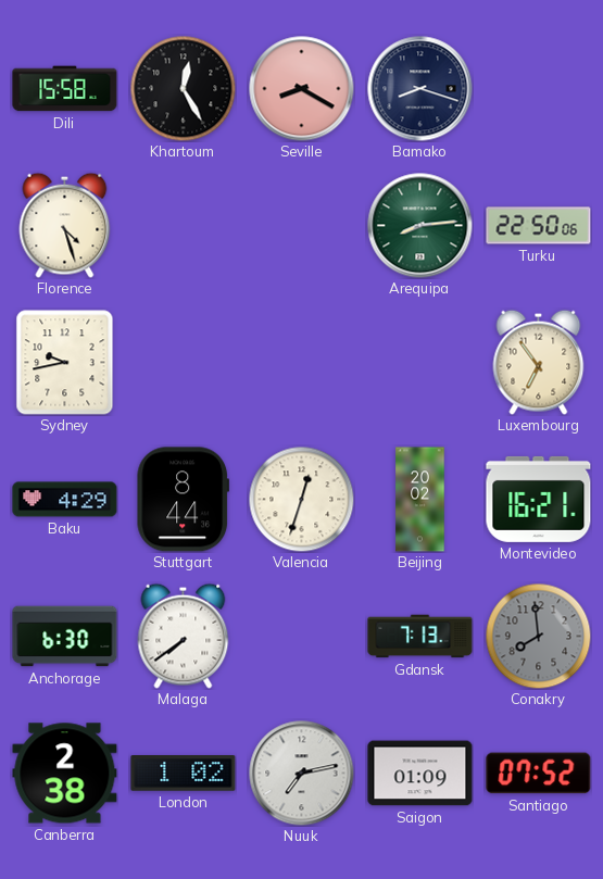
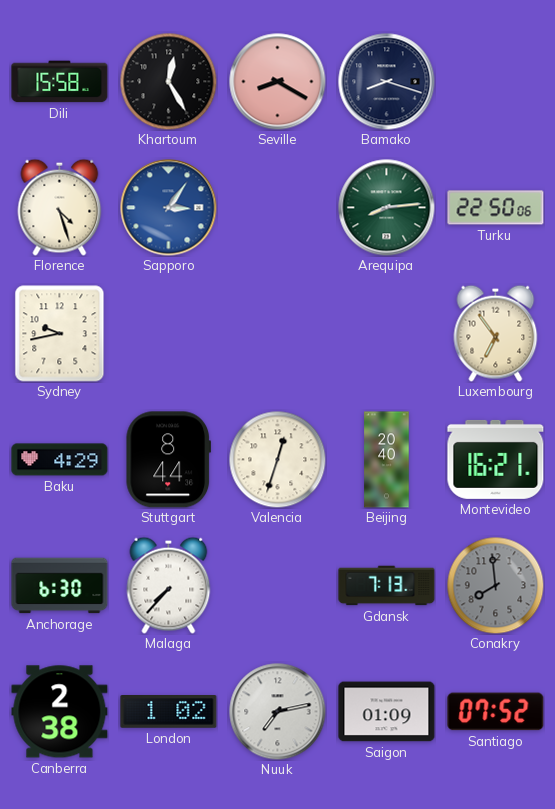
Sapporo: none -> 3:06 (169, 208)
Beijing: 20:02 -> 20:40 (387, 460)
Malaga: 7:39 -> 7:37 (169, 585)
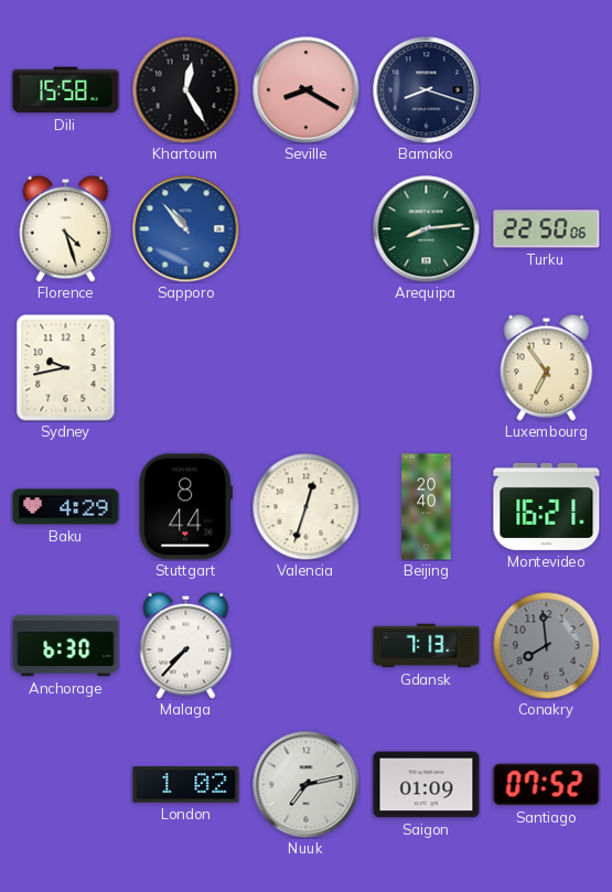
Sapporo: 3:06 -> 10:53 (186, 229)
Canberra: 2:38 -> none (60, 712)
